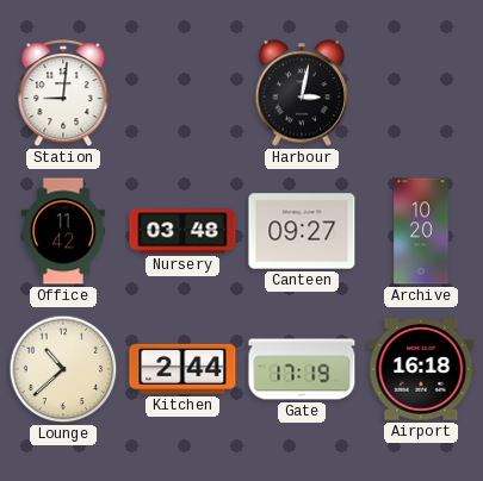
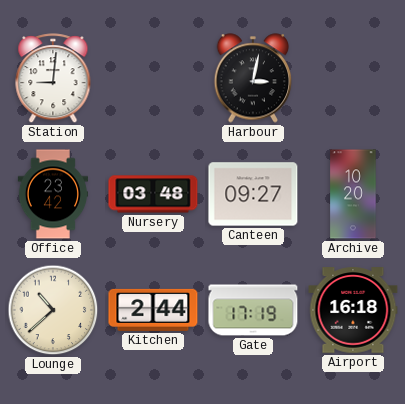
Office: 11:42 -> 23:42 (52, 194)
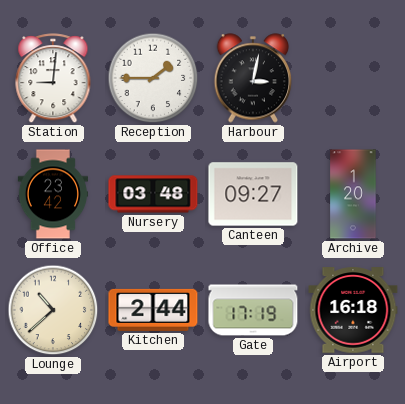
Reception: none -> 1:45 (153, 78)
Archive: 10:20 -> 1:20 (353, 194)
